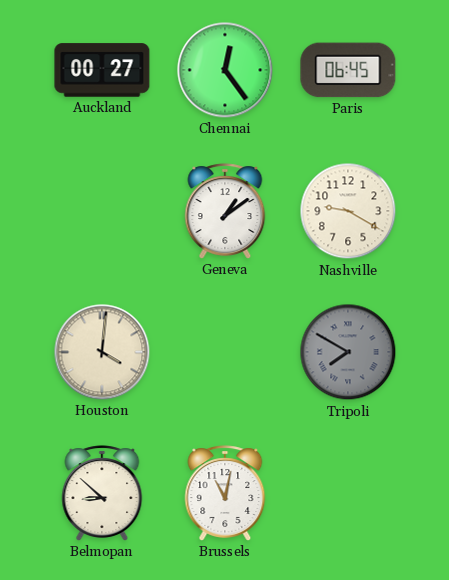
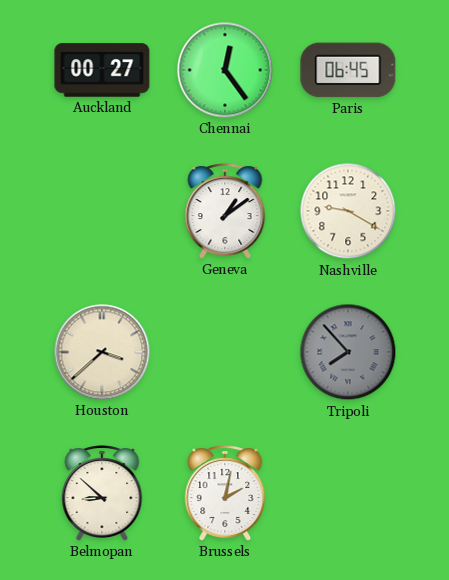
Houston: 4:01 -> 3:38 (102, 352)
Tripoli: 7:50 -> 7:53 (348, 352)
Brussels: 11:02 -> 2:02 (225, 493)
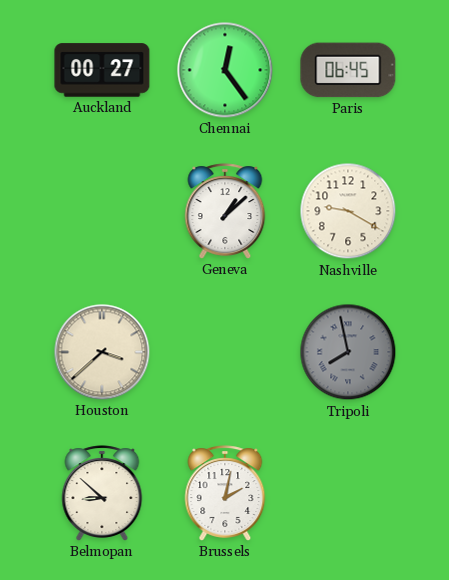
Geneva: 1:09 -> 1:08 (225, 211)
Tripoli: 7:53 -> 7:58 (348, 352)
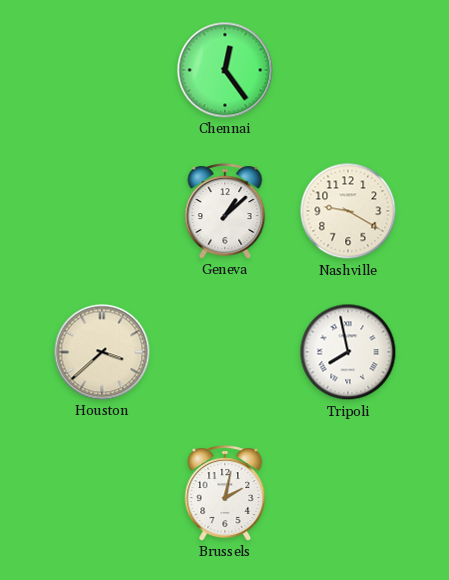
Auckland: 00:27 -> none (102, 70)
Paris: 06:45 -> none (348, 70)
Tripoli dial: grey -> white (348, 352)
Belmopan: 8:52 -> none (102, 493)
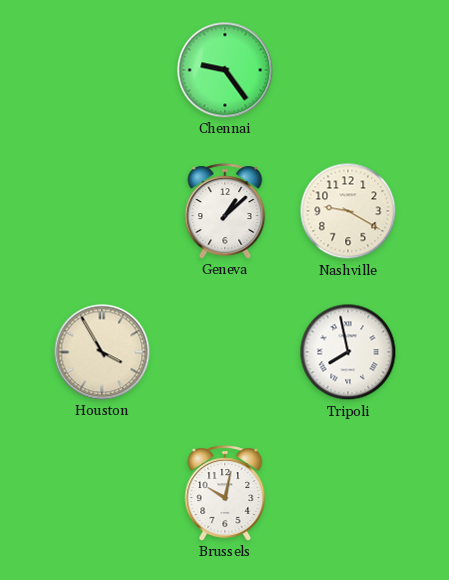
Chennai: 12:24 -> 9:24 (225, 70)
Houston: 3:38 -> 3:55 (102, 352)
Brussels: 2:02 -> 10:02 (225, 493)
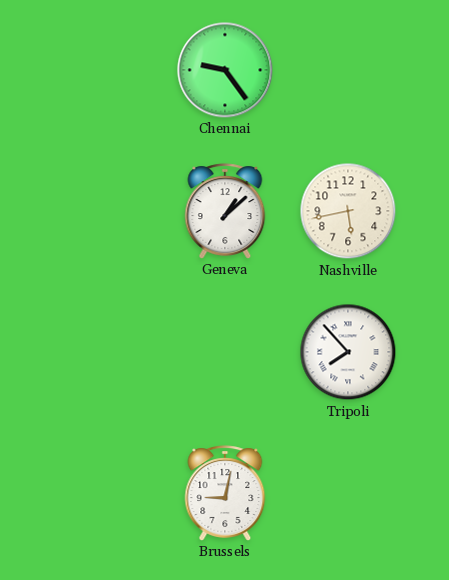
Nashville: 9:20 -> 5:43 (348, 211)
Houston: 3:55 -> none (102, 352)
Tripoli: 7:58 -> 7:53 (348, 352)
Brussels: 10:02 -> 9:02 (225, 493)
